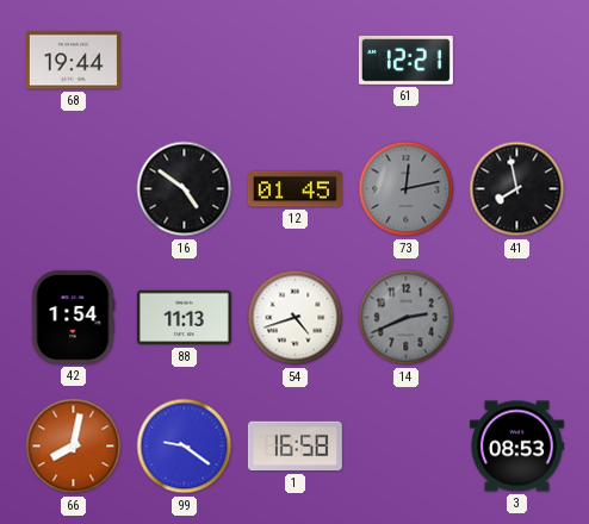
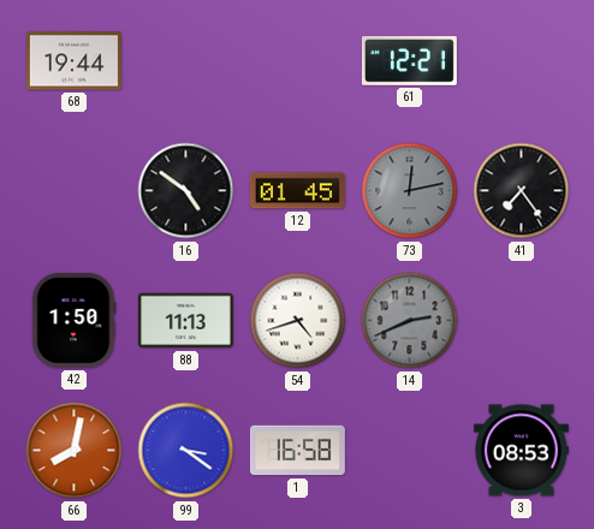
41: 7:58 -> 7:24 (522, 191)
42: 1:54 -> 1:50 (75, 320)
99: 9:21 -> 3:21 (186, 451)
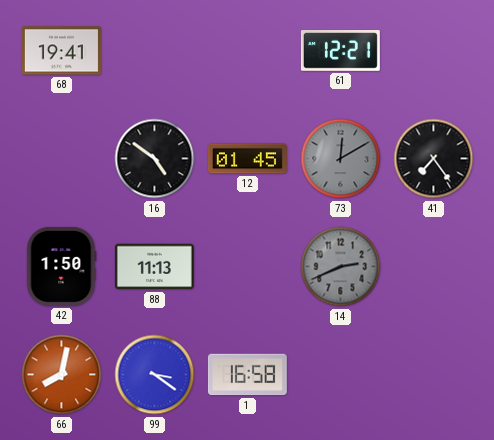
68: 19:44 -> 19:41 (61, 51)
73: 12:13 -> 12:10 (341, 159)
54: 4:42 -> none (298, 321)
3: 08:53 -> none (521, 451)
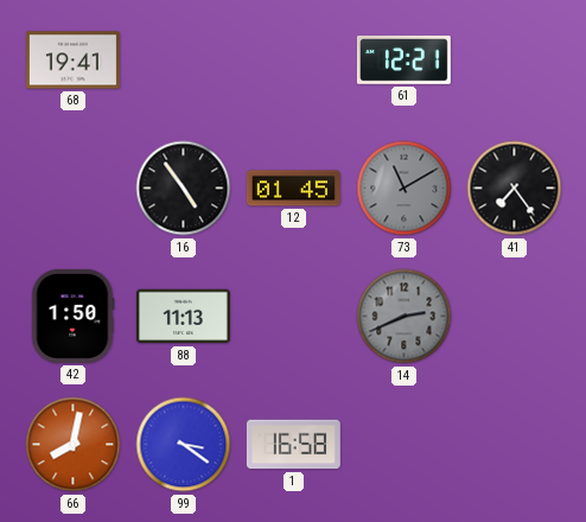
16: 4:51 -> 4:54 (184, 189)
73: 12:10 -> 11:10 (405, 189)
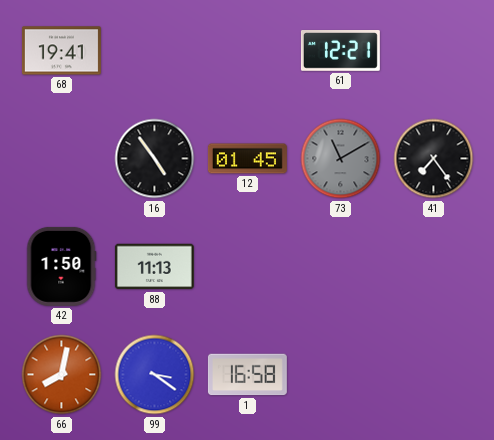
14: 2:41 -> none (405, 317)
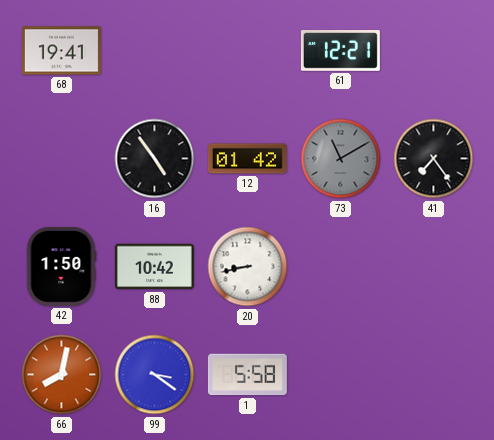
12: 01:45 -> 01:42 (247, 159)
88: 11:13 -> 10:42 (154, 267)
20: none -> 8:43 (248, 267)
1: 16:58 -> 5:58 (247, 375)
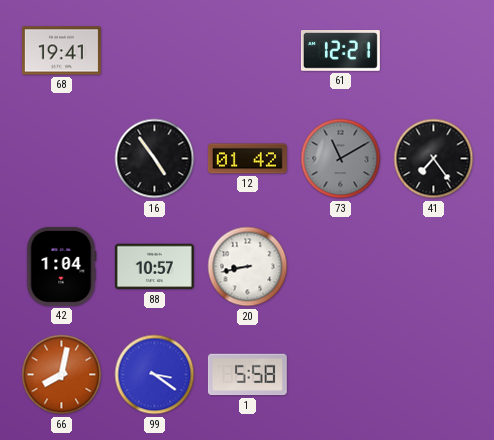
42: 1:50 -> 1:04 (62, 266)
88: 10:42 -> 10:57 (154, 267)
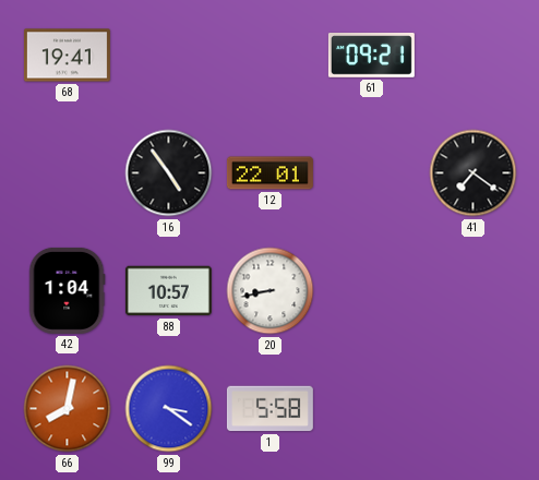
61: 12:21 -> 09:21 (371, 56)
12: 01:42 -> 22:01 (269, 173)
73: 11:10 -> none (341, 159)
41: 7:24 -> 7:21 (474, 173)
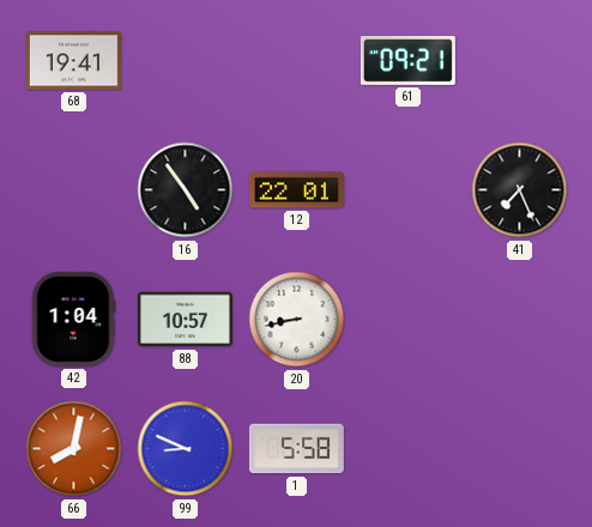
41: 7:21 -> 7:26 (520, 190)
99: 3:21 -> 8:49 (186, 449)
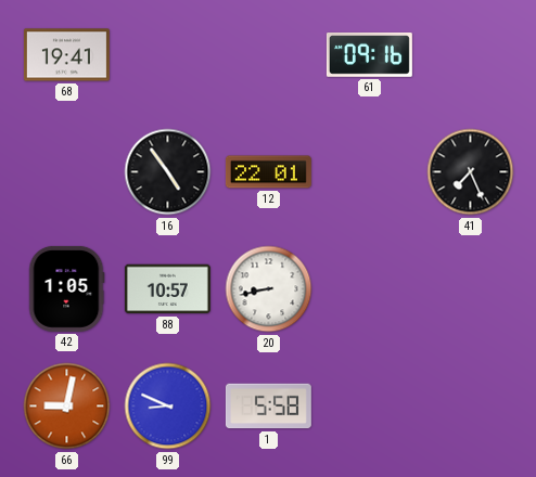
61: 09:21 -> 09:16 (369, 55)
42: 1:04 -> 1:05 (67, 288)
66: 8:02 -> 9:02 (67, 407)
